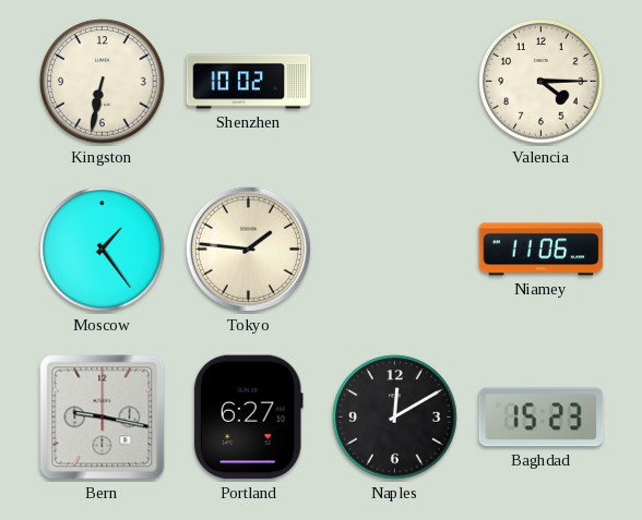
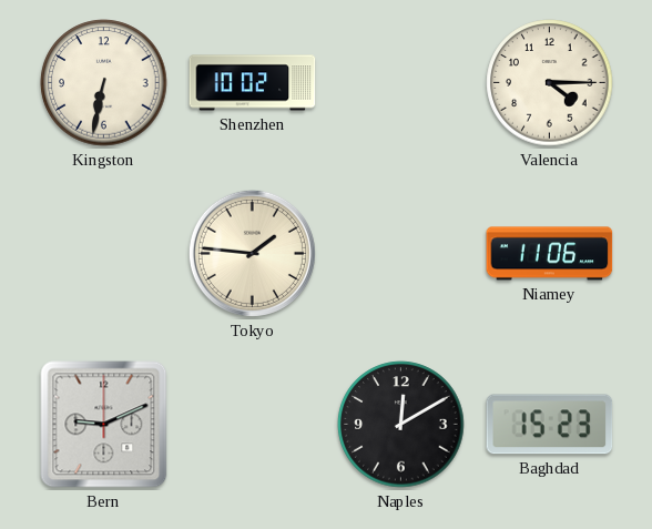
Moscow: 1:24 -> none (103, 250)
Bern: 9:17 -> 9:11 (104, 425)
Portland: 6:27 -> none (248, 418)
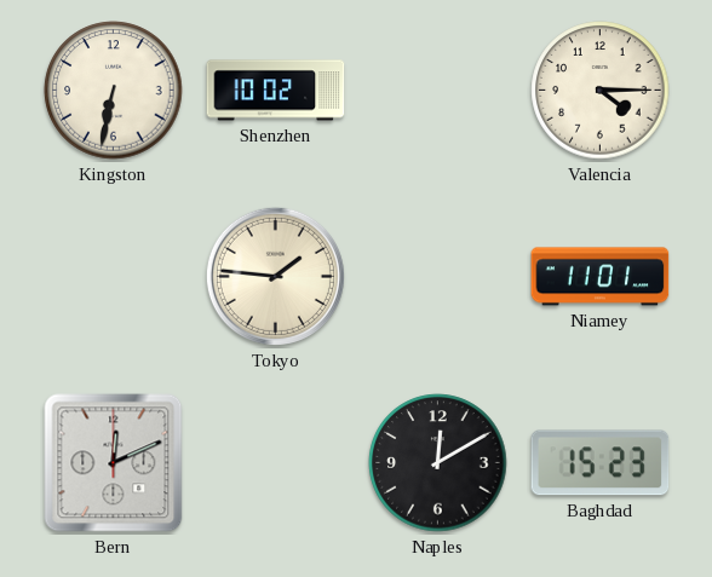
Niamey: 11:06 -> 11:01 (601, 277)
Bern: 9:11 -> 12:11 (114, 463)
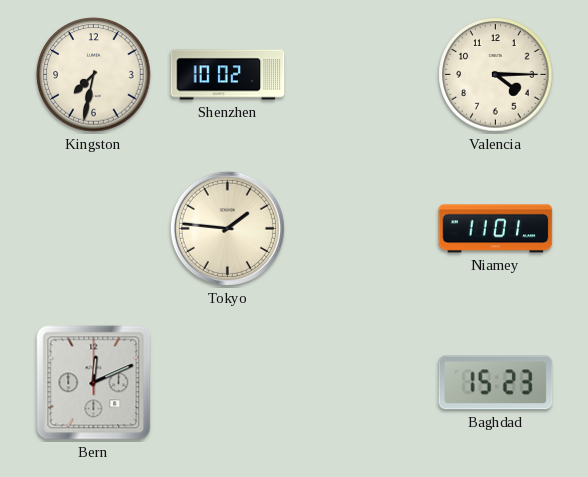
Kingston: 6:32 -> 7:32 (94, 75)
Naples: 12:10 -> none (438, 463)
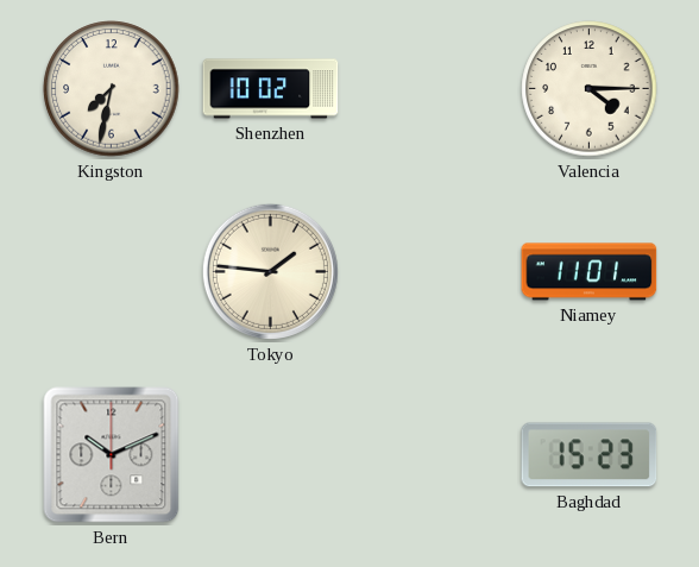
Bern: 12:11 -> 10:11 (112, 455)
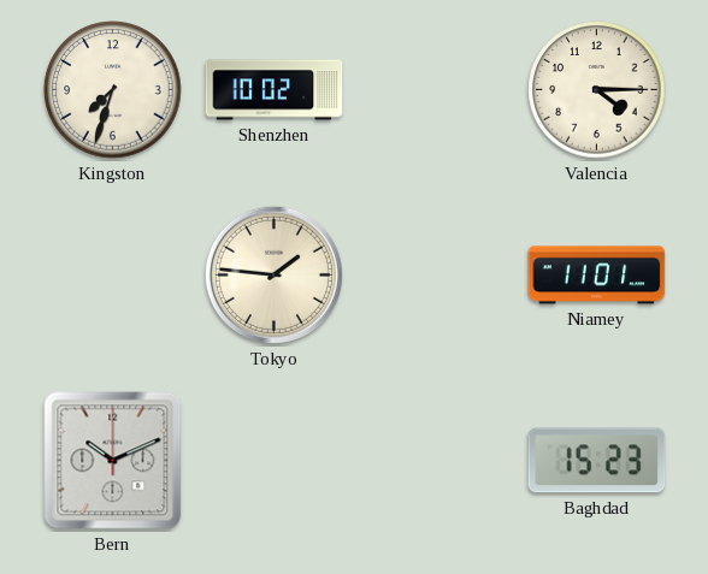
Kingston: 7:32 -> 7:33 (113, 90)
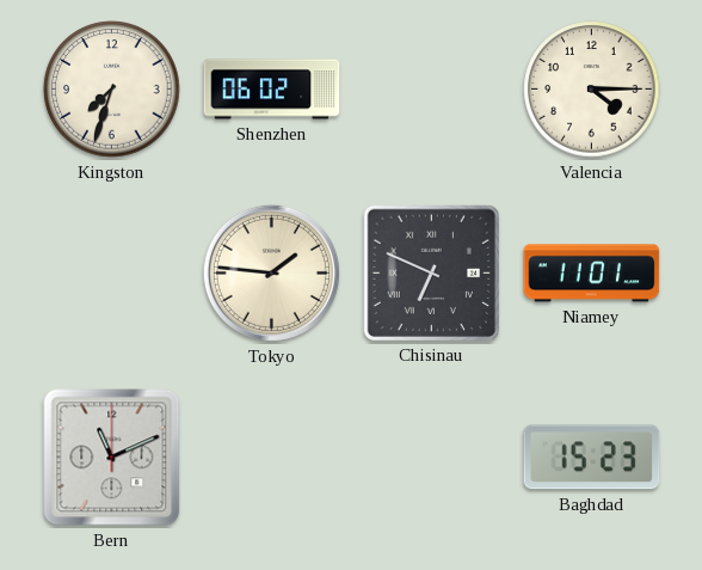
Shenzhen: 10:02 -> 06:02 (272, 90)
Chisinau: none -> 6:49 (431, 272)
Bern: 10:11 -> 11:11 (112, 458)
